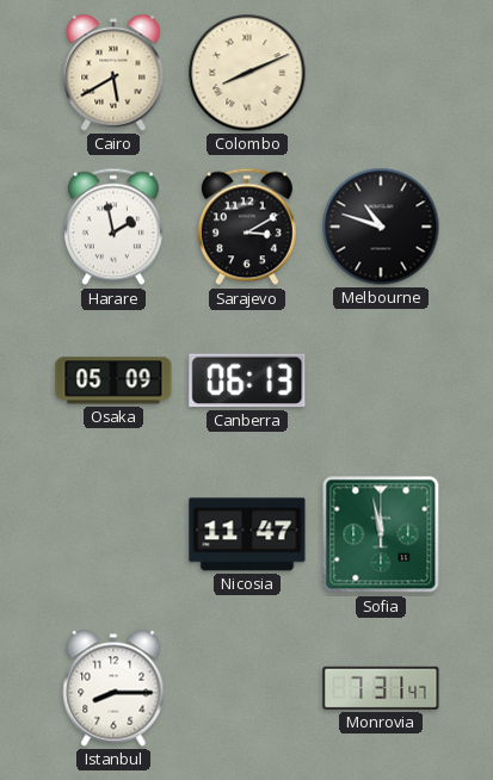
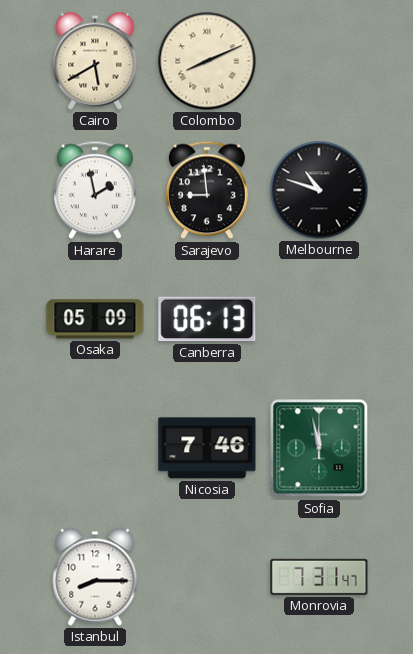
Sarajevo: 3:10 -> 8:59 (207, 190)
Nicosia: 11:47 -> 7:46 (207, 448)
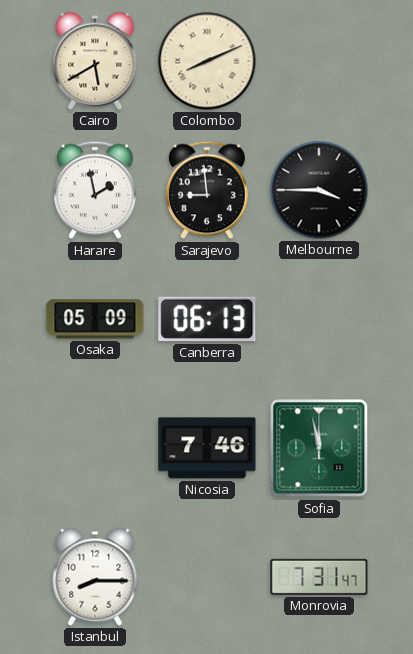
Melbourne: 10:48 -> 3:45 (319, 190)
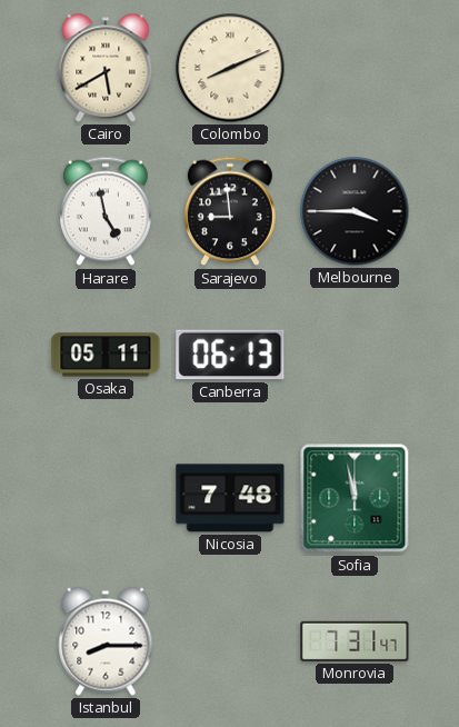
Harare: 1:58 -> 4:58 (106, 211)
Osaka: 05:09 -> 05:11 (106, 355)
Nicosia: 7:46 -> 7:48 (230, 498)
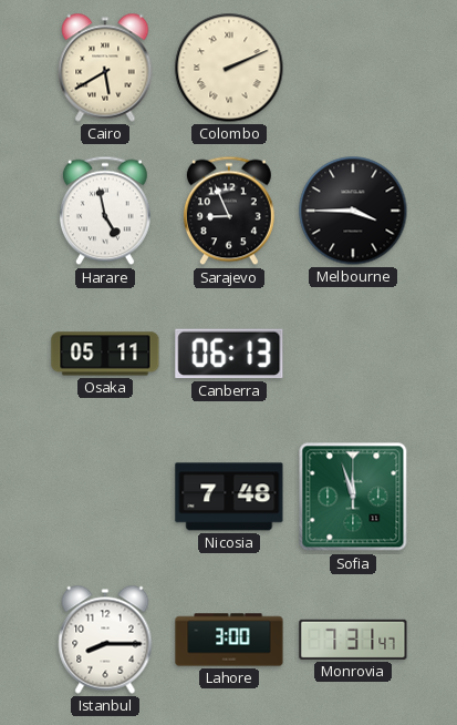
Colombo: 8:11 -> 2:11 (229, 68)
Sarajevo: 8:59 -> 8:56 (229, 211)
Sofia: 11:58 -> 11:57 (353, 497)
Lahore: none -> 3:00 (229, 640)
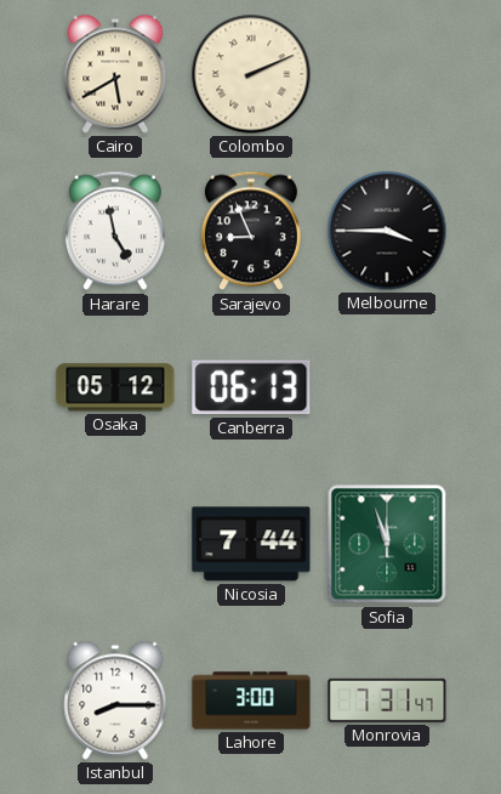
Osaka: 05:11 -> 05:12 (115, 387)
Nicosia: 7:48 -> 7:44 (251, 544)
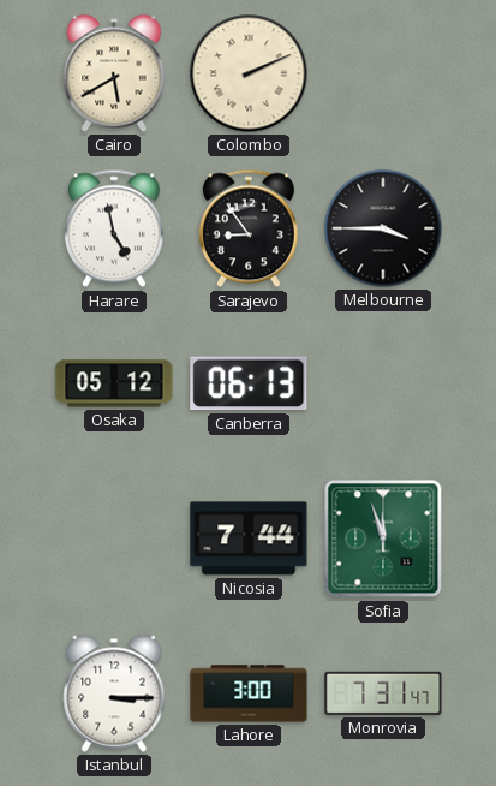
Sarajevo: 8:56 -> 8:54 (249, 228)
Istanbul: 8:15 -> 3:15 (114, 693)
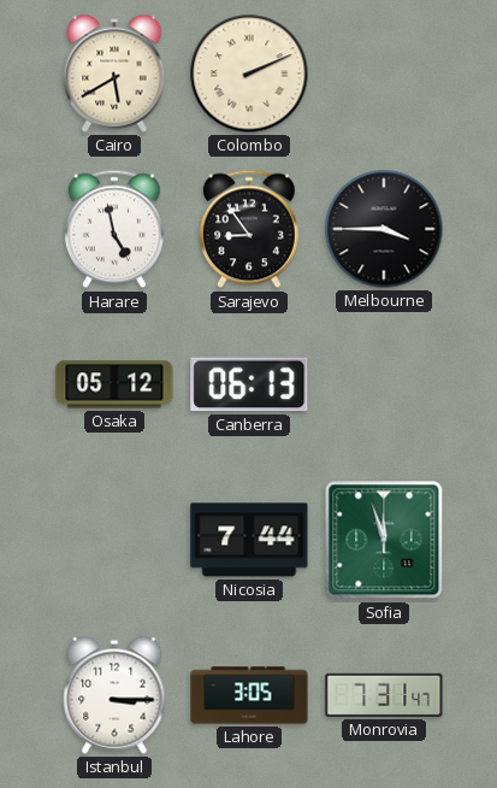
Lahore: 3:00 -> 3:05 (249, 695)
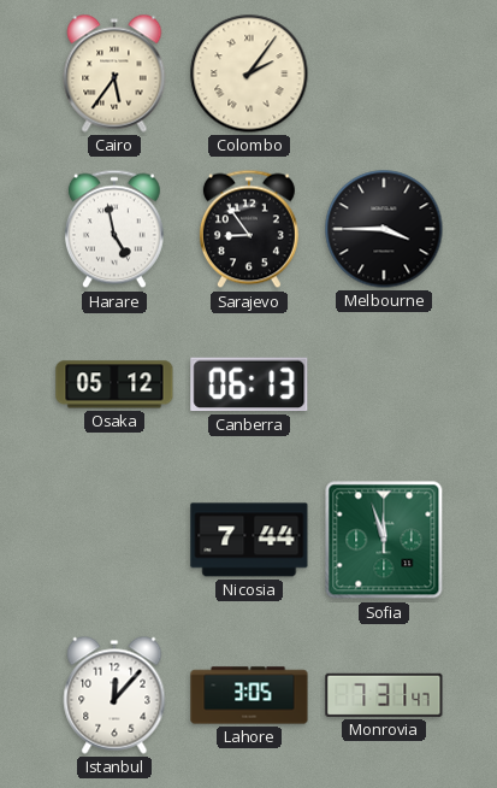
Cairo: 5:40 -> 5:36 (114, 73)
Colombo: 2:11 -> 2:06 (249, 73)
Istanbul: 3:15 -> 12:07 (114, 695)
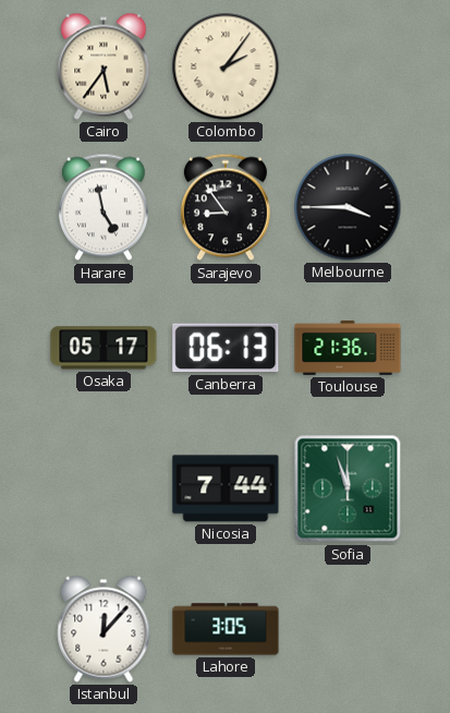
Osaka: 05:12 -> 05:17 (104, 348)
Toulouse: none -> 21:36 (348, 348)
Monrovia: 7:31 -> none (384, 695)
